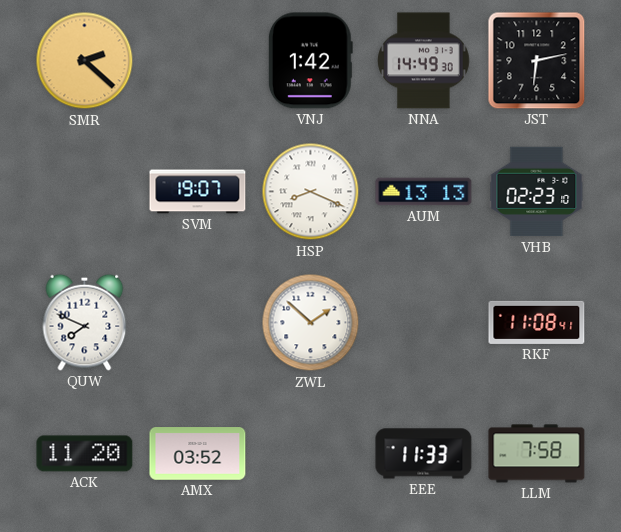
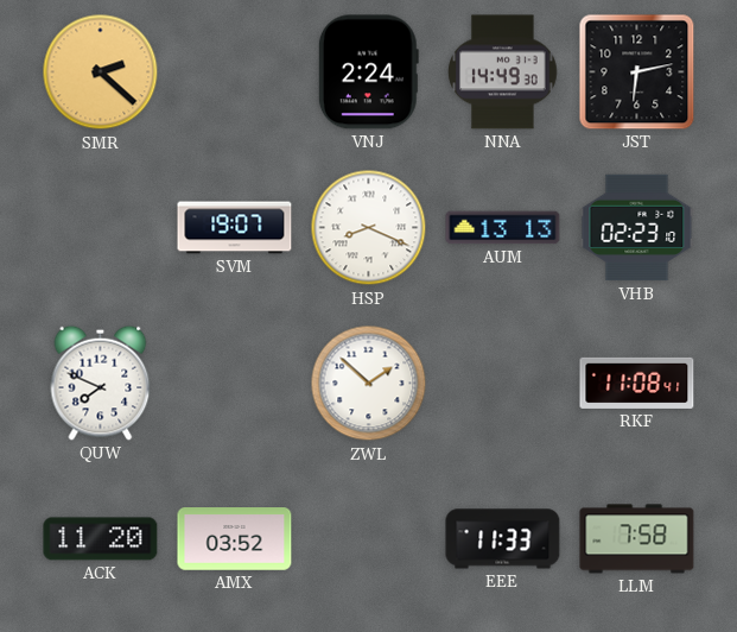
VNJ: 1:42 -> 2:24 (368, 72)
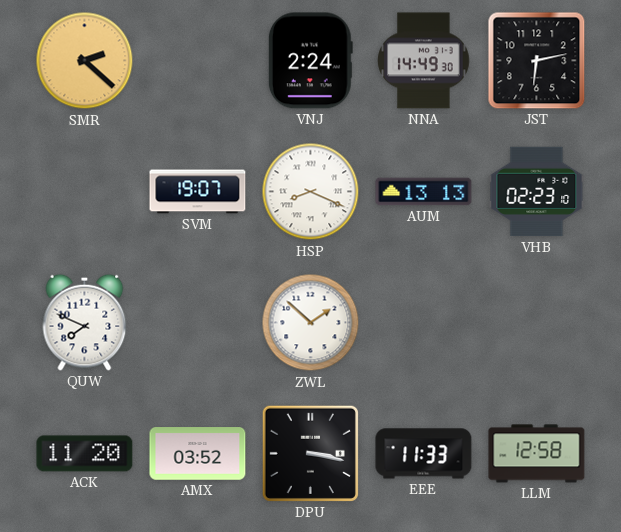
RKF: 11:08 -> none (637, 383)
DPU: none -> 3:17 (310, 453)
LLM: 7:58 -> 12:58 (537, 454)
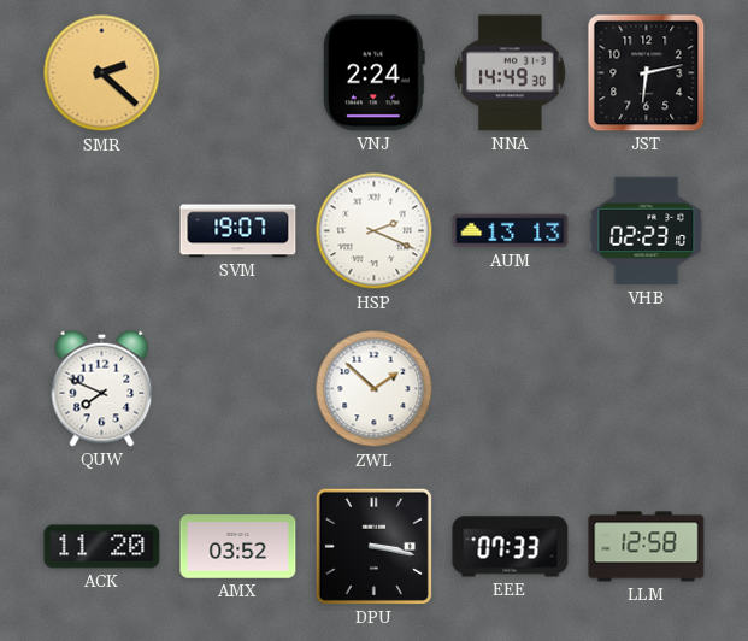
HSP: 8:19 -> 2:19 (375, 231)
EEE: 11:33 -> 07:33 (511, 547)
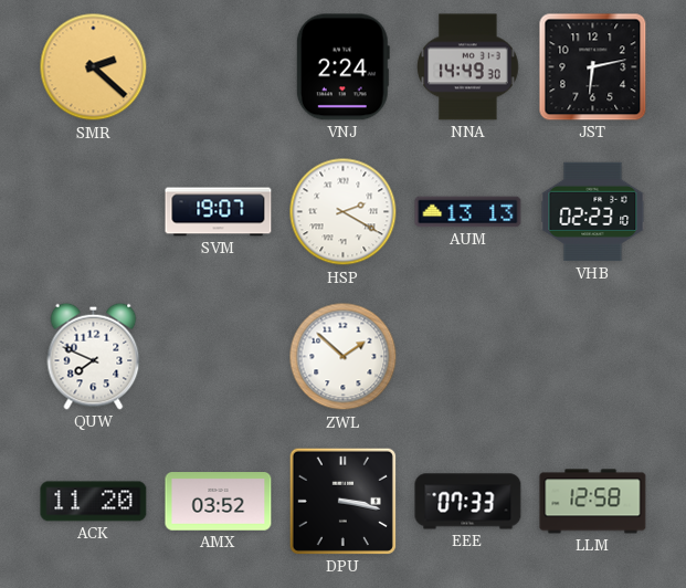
HSP: 2:19 -> 2:20 (344, 212)
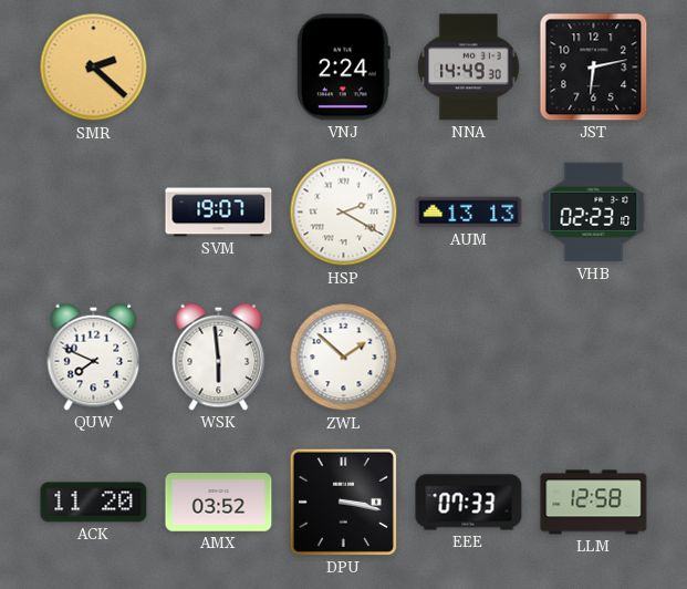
WSK: none -> 5:59 (219, 356)
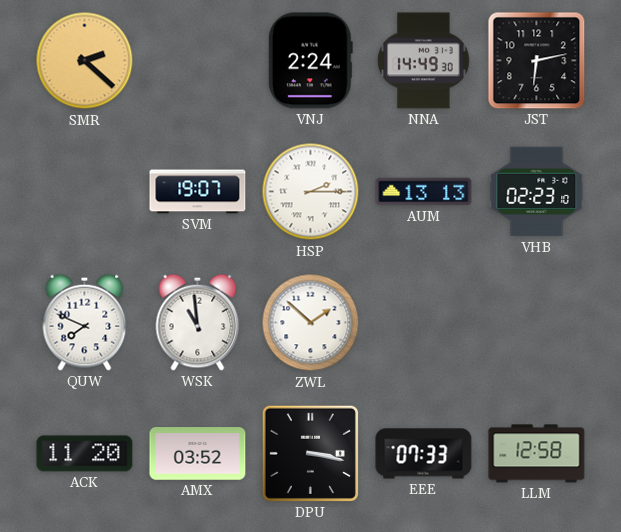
HSP: 2:20 -> 2:15 (311, 192)
WSK: 5:59 -> 10:59 (198, 322)
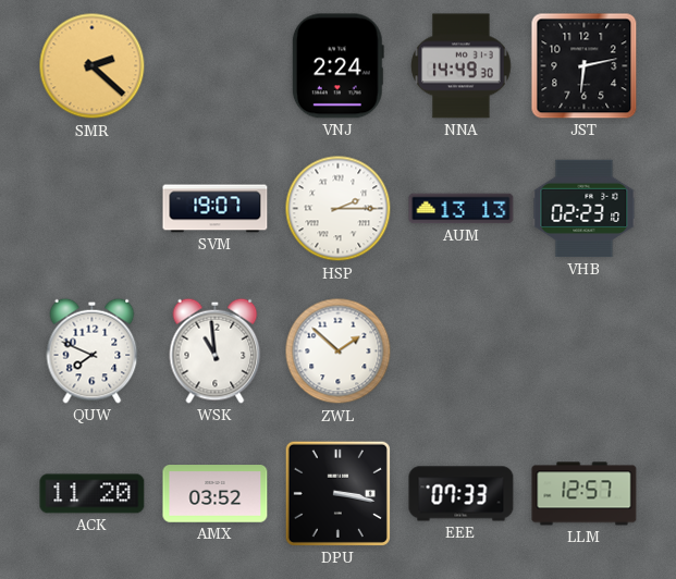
LLM: 12:58 -> 12:57 (585, 494)
